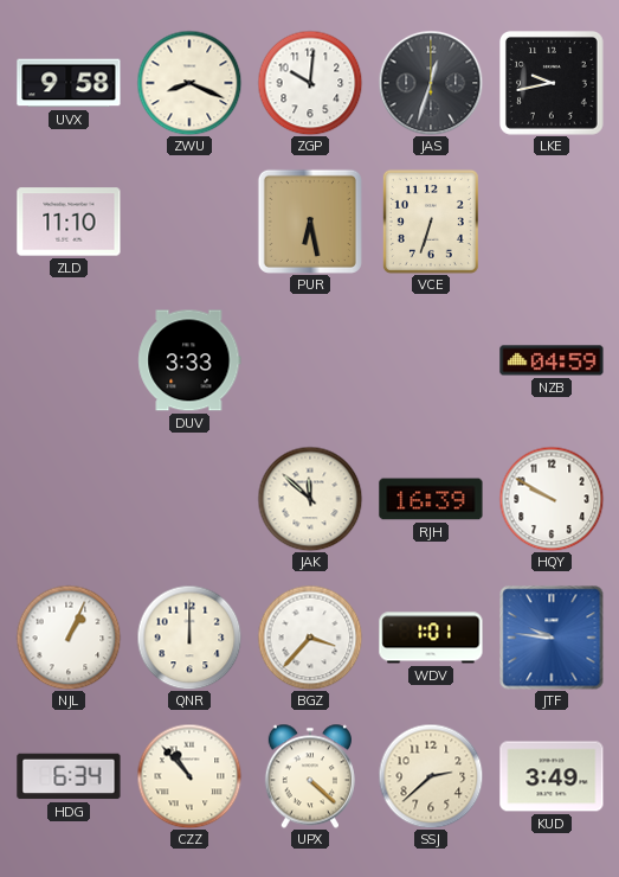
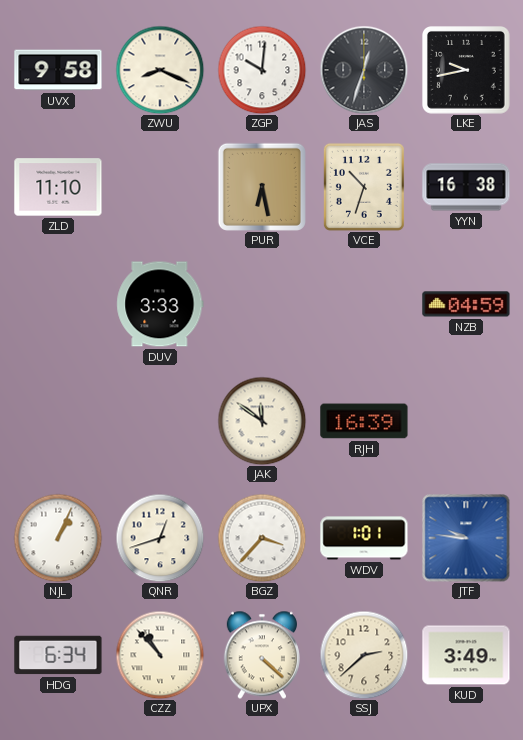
VCE: 6:33 -> 10:33 (364, 187)
YYN: none -> 16:38 (466, 187)
JAK: 11:52 -> 11:51 (262, 421)
HQY: 9:50 -> none (552, 499)
QNR: 12:00 -> 12:42 (160, 538)
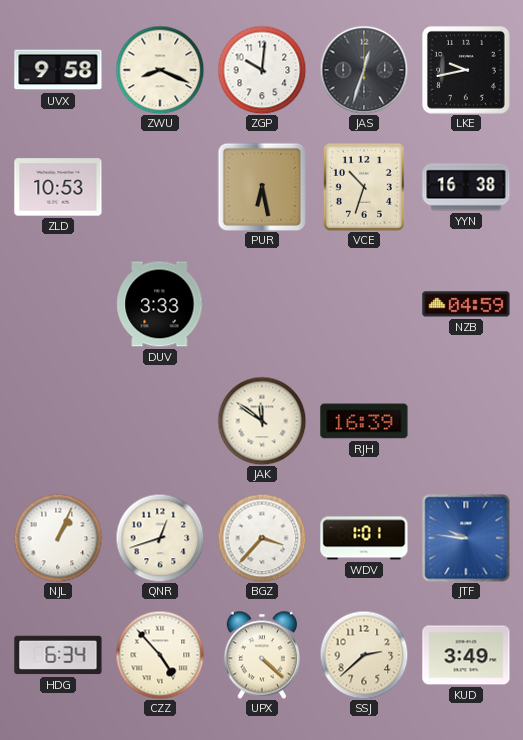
ZLD: 11:10 -> 10:53 (58, 187)
CZZ: 10:53 -> 4:53 (160, 655)
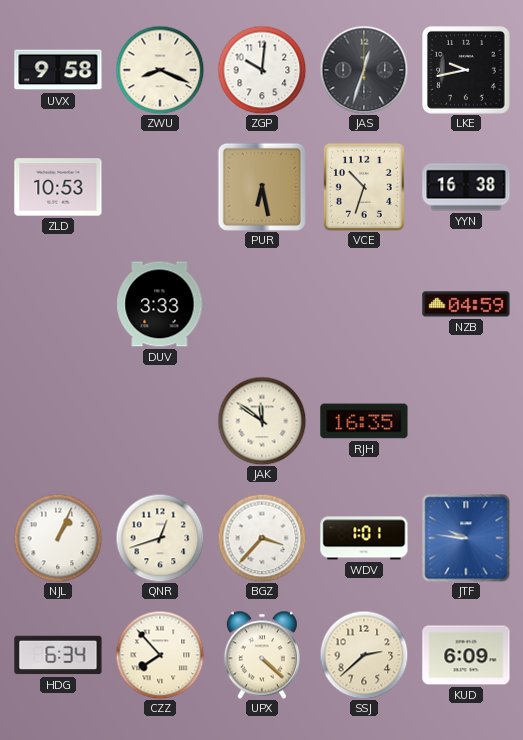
RJH: 16:39 -> 16:35 (364, 421)
CZZ: 4:53 -> 7:53 (160, 655)
KUD: 3:49 -> 6:09 (466, 655)
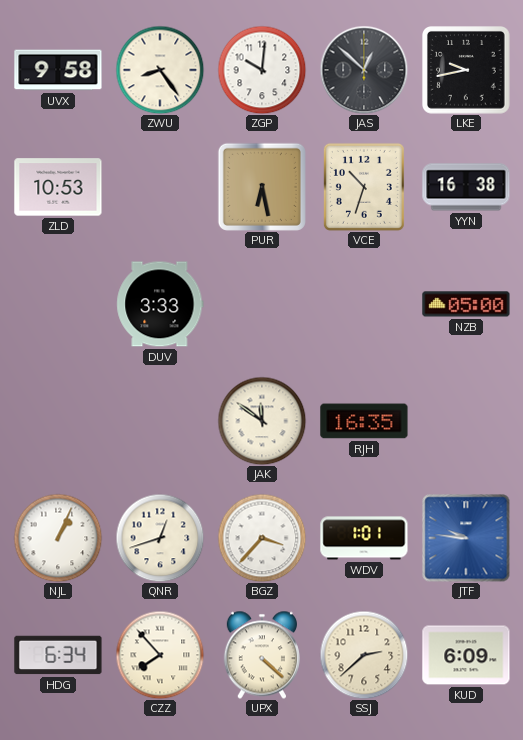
ZWU: 8:19 -> 8:24 (160, 70)
JAS: 12:33 -> 12:52 (364, 70)
NZB: 04:59 -> 05:00 (466, 304)
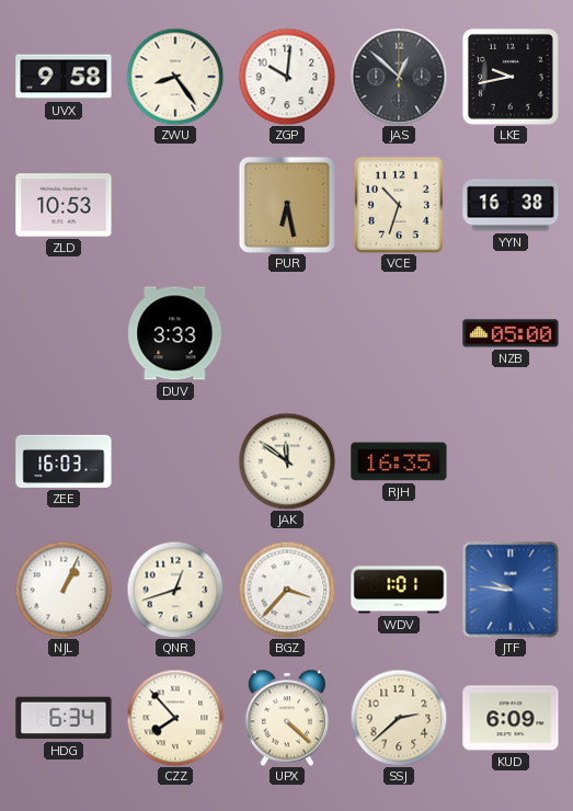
ZEE: none -> 16:03 (64, 461)
